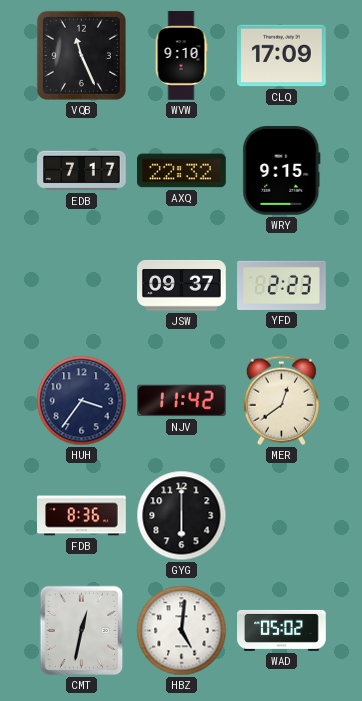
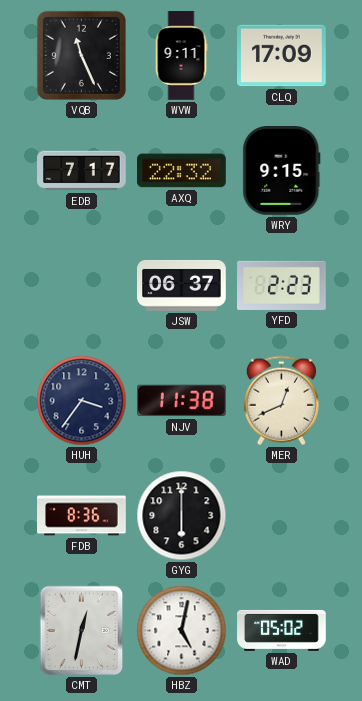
WVW: 9:10 -> 9:11 (181, 56)
JSW: 09:37 -> 06:37 (182, 286)
NJV: 11:42 -> 11:38 (182, 401)
MER: 12:39 -> 12:41 (281, 401)
HBZ: 5:01 -> 5:02 (182, 631)
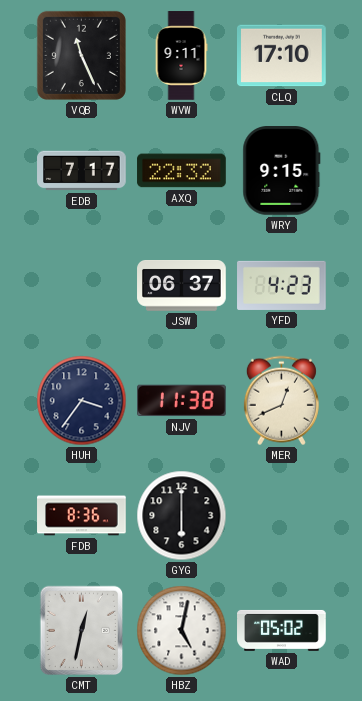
CLQ: 17:09 -> 17:10 (282, 56)
YFD: 2:23 -> 4:23 (282, 285)
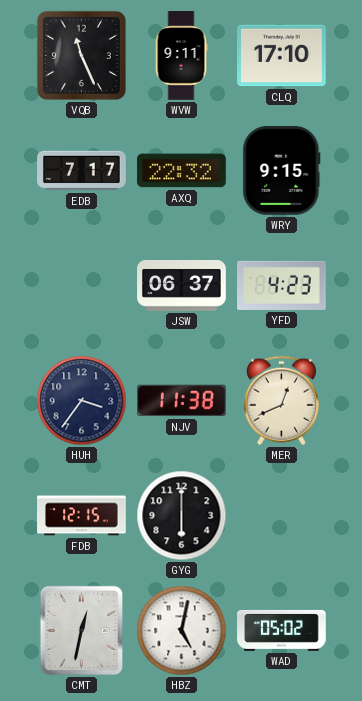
FDB: 8:36 -> 12:15 (82, 516)
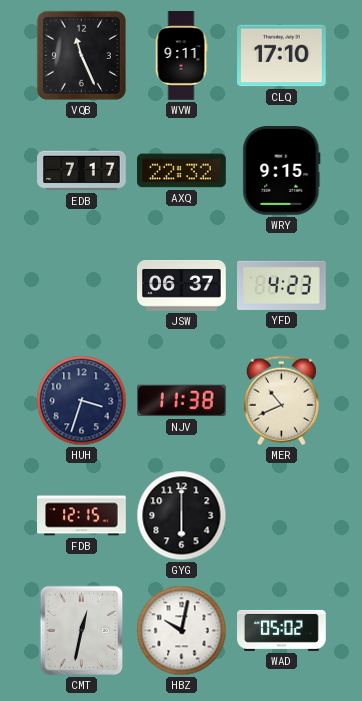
HUH: 3:36 -> 3:33 (82, 401)
MER: 12:41 -> 10:41 (281, 401)
HBZ: 5:02 -> 10:02 (182, 631)
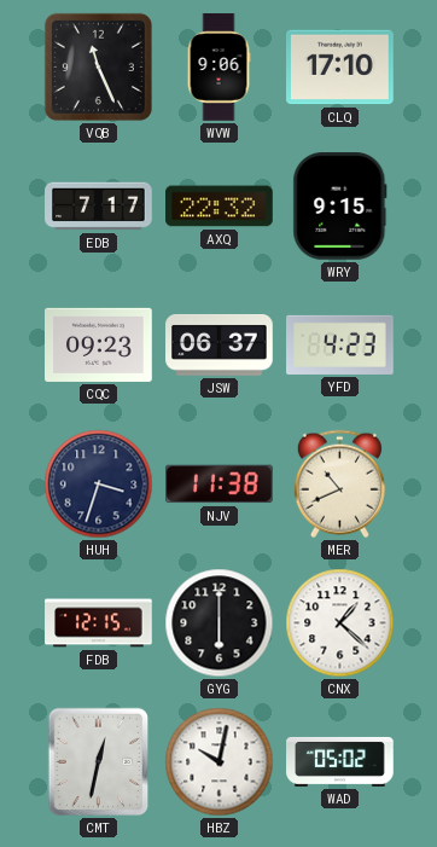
WVW: 9:11 -> 9:06 (218, 68)
CQC: none -> 09:23 (99, 344)
CNX: none -> 1:22 (340, 623)
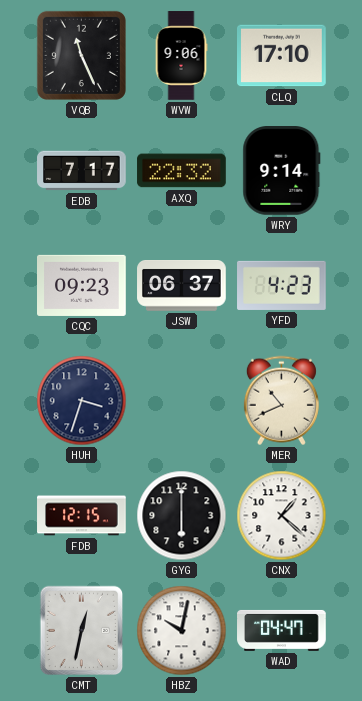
WRY: 9:15 -> 9:14 (282, 171)
NJV: 11:38 -> none (220, 485)
WAD: 05:02 -> 04:47 (282, 630)
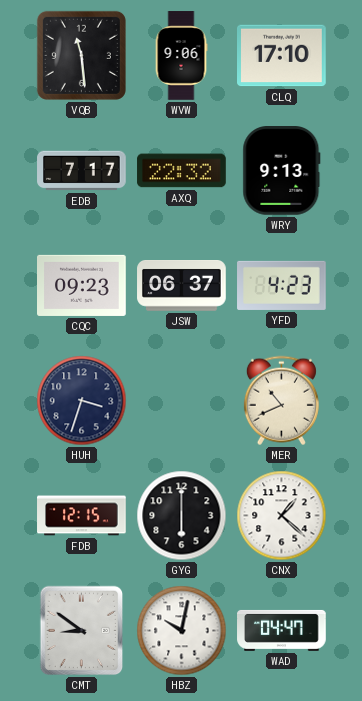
VQB: 11:26 -> 11:29 (81, 55)
WRY: 9:14 -> 9:13 (282, 171)
CMT: 12:32 -> 8:51 (82, 631)
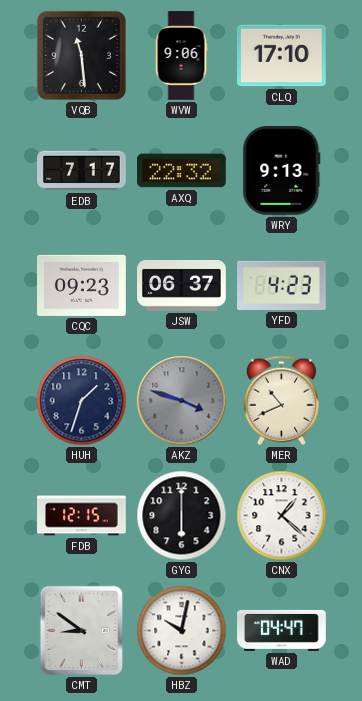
HUH: 3:33 -> 1:33 (82, 401)
AKZ: none -> 3:48 (182, 401)
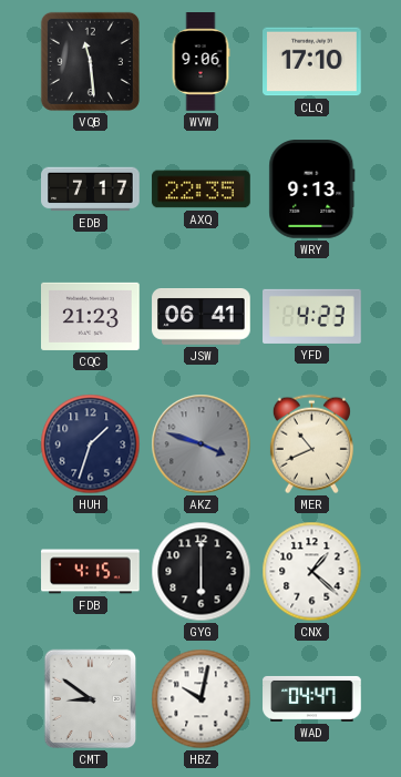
AXQ: 22:32 -> 22:35 (202, 190)
CQC: 09:23 -> 21:23 (91, 316)
JSW: 06:37 -> 06:41 (202, 317)
FDB: 12:15 -> 4:15 (91, 572)
